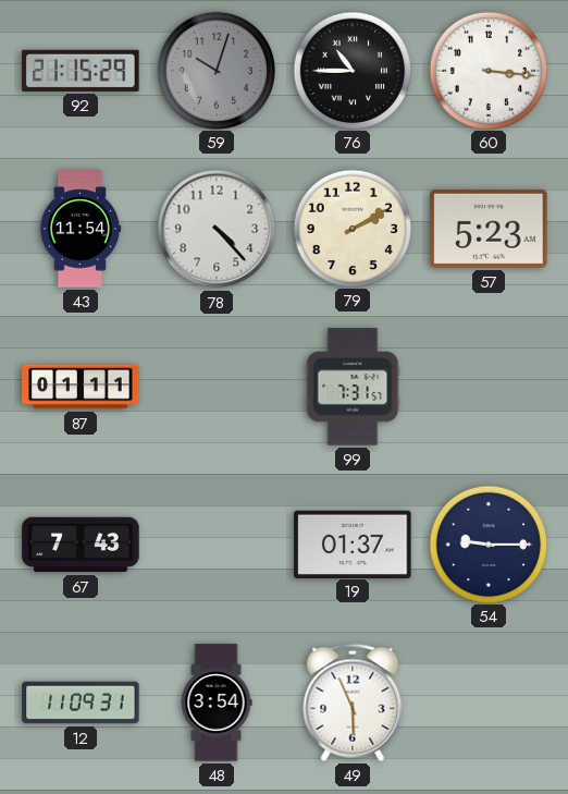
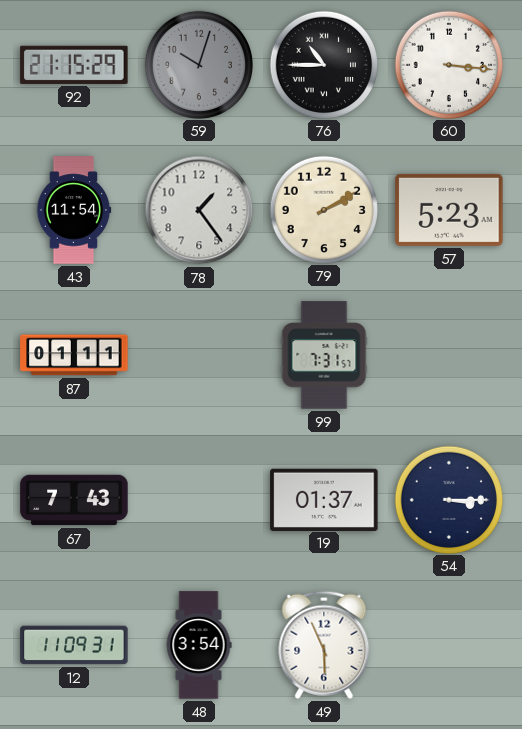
78: 4:23 -> 1:24 (199, 210)
54: 9:15 -> 3:15 (448, 499)
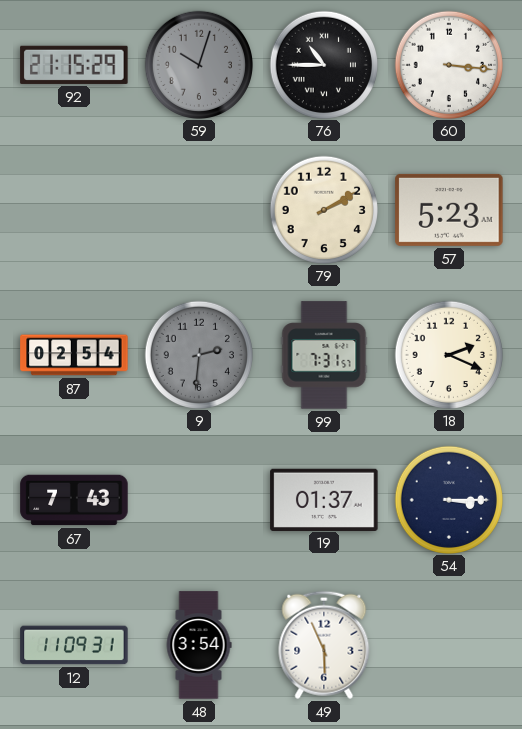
43: 11:54 -> none (74, 210)
78: 1:24 -> none (199, 210)
87: 01:11 -> 02:54 (74, 355)
9: none -> 2:31 (198, 354)
18: none -> 2:19 (448, 354)
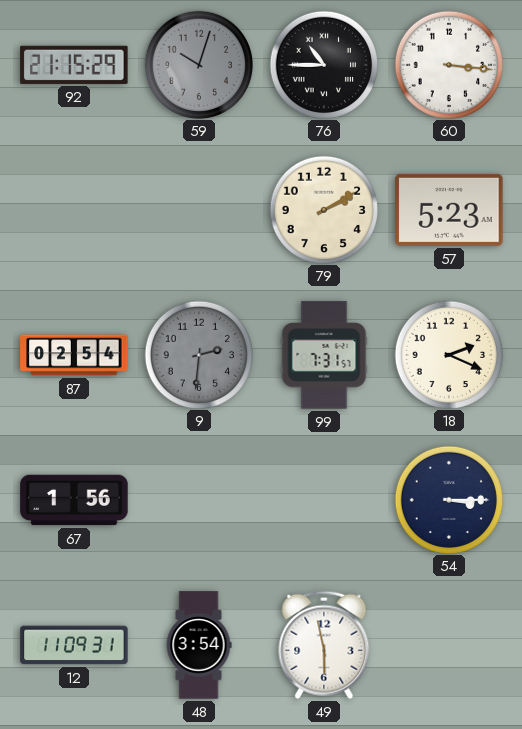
67: 7:43 -> 1:56 (74, 500)
19: 01:37 -> none (324, 499)
49: 5:56 -> 5:58 (324, 645)
